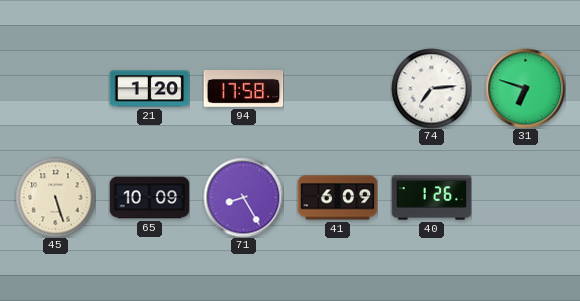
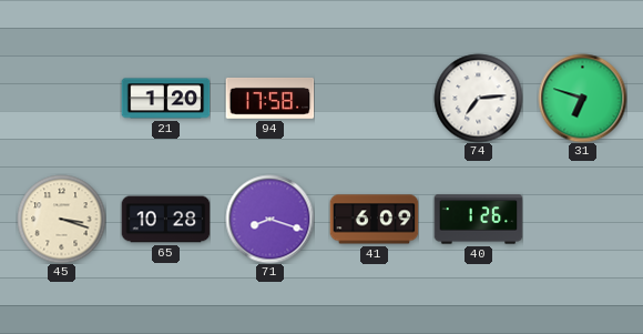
45: 5:27 -> 3:18 (61, 219)
65: 10:09 -> 10:28 (165, 220)
71: 8:25 -> 8:18 (269, 219)
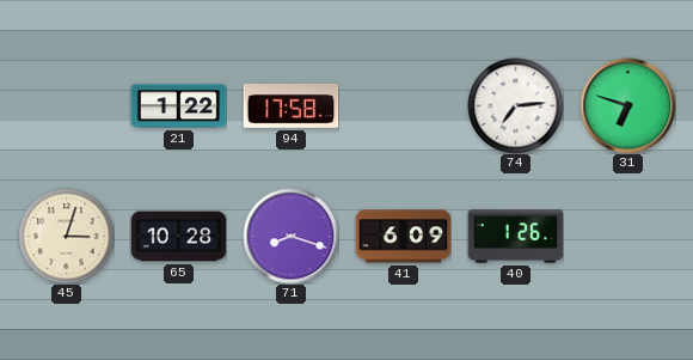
21: 1:20 -> 1:22 (178, 106)
45: 3:18 -> 3:03 (66, 236)
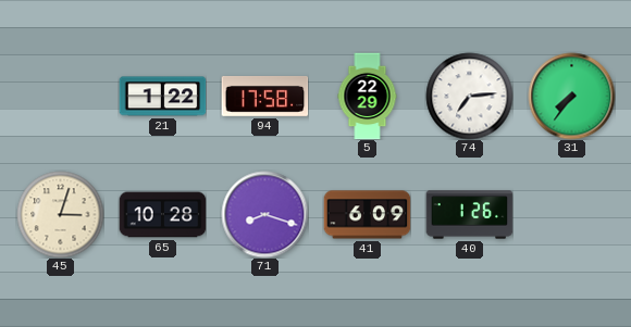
5: none -> 22:29 (368, 96)
31: 6:48 -> 7:36 (571, 96)
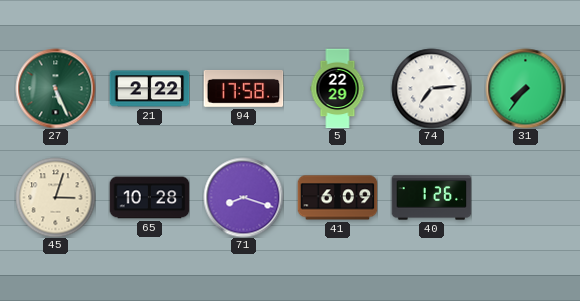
27: none -> 5:26 (55, 88)
21: 1:22 -> 2:22 (149, 89)
